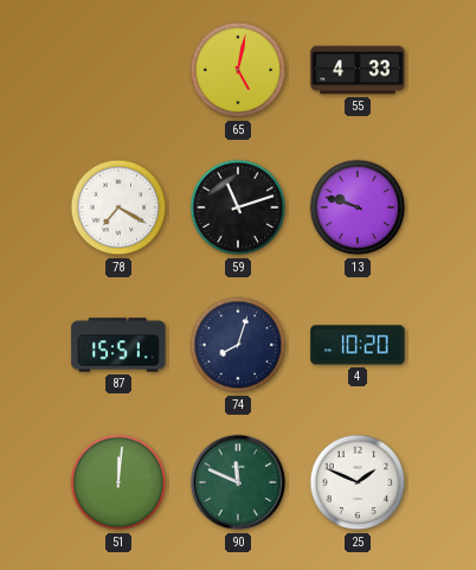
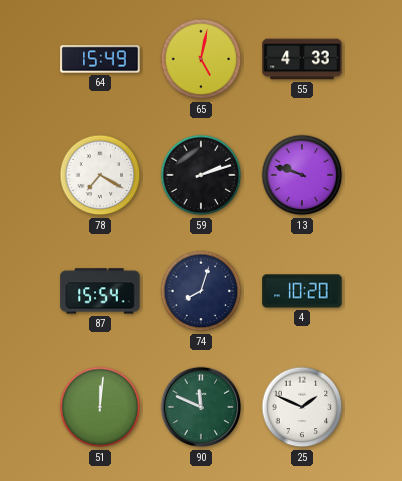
64: none -> 15:49 (100, 59)
59: 11:12 -> 2:12 (201, 175)
87: 15:51 -> 15:54 (100, 291)
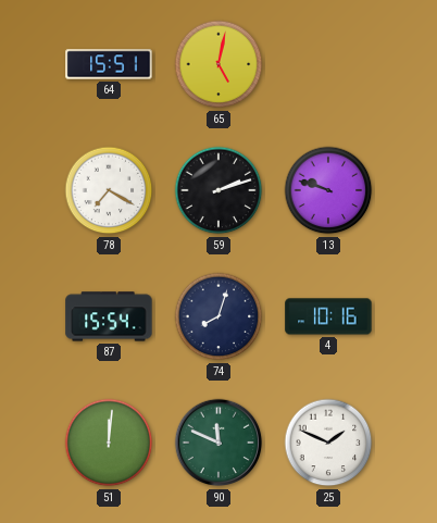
64: 15:49 -> 15:51 (109, 64)
55: 4:33 -> none (302, 59)
4: 10:20 -> 10:16 (328, 316)
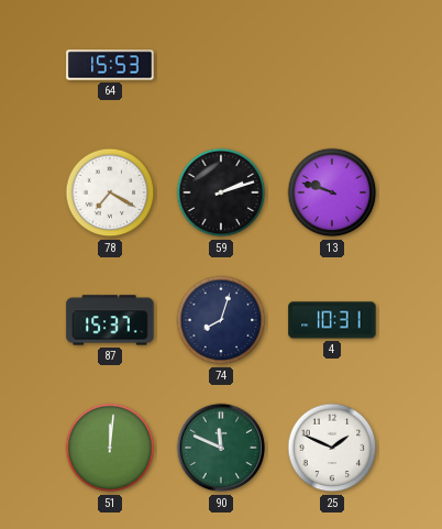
64: 15:51 -> 15:53 (110, 65)
65: 5:02 -> none (218, 64)
87: 15:54 -> 15:37 (110, 320)
4: 10:16 -> 10:31 (332, 320)
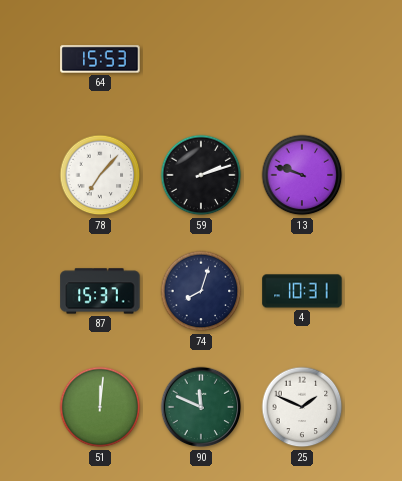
78: 7:20 -> 7:07 (100, 175)
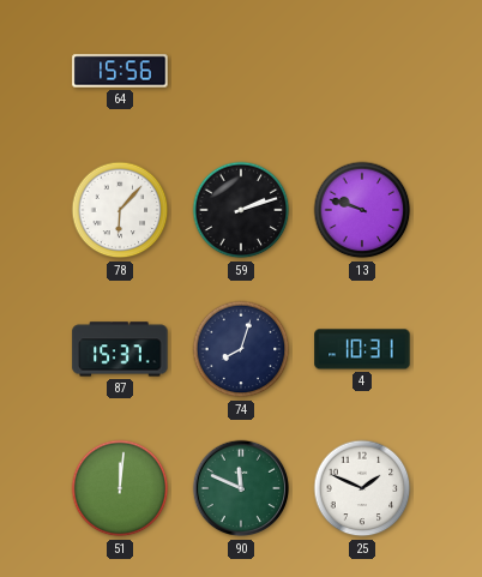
64: 15:53 -> 15:56 (120, 71)
78: 7:07 -> 6:07 (120, 210)
